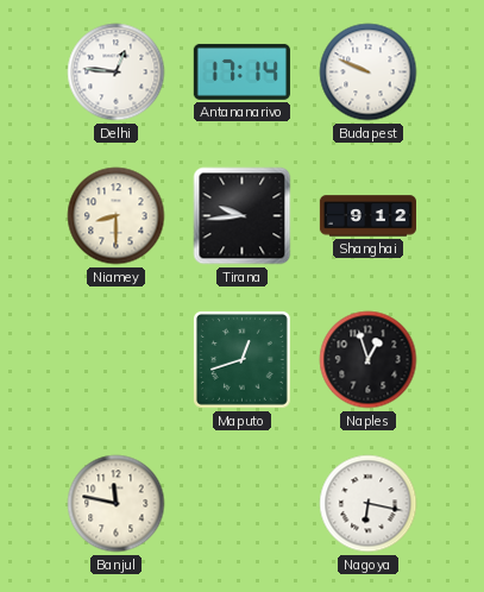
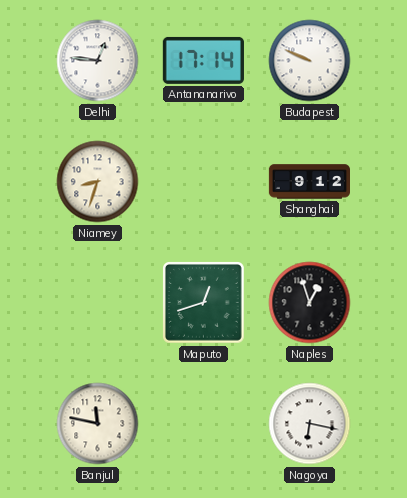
Niamey: 8:30 -> 8:33 (98, 182)
Tirana: 9:44 -> none (243, 216)
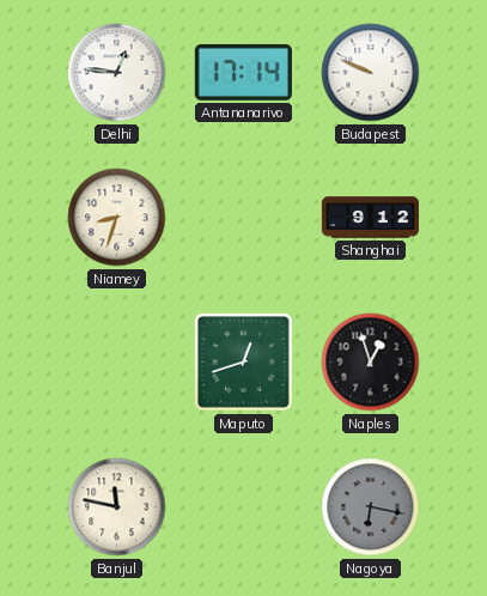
Nagoya dial: white -> grey (371, 507)
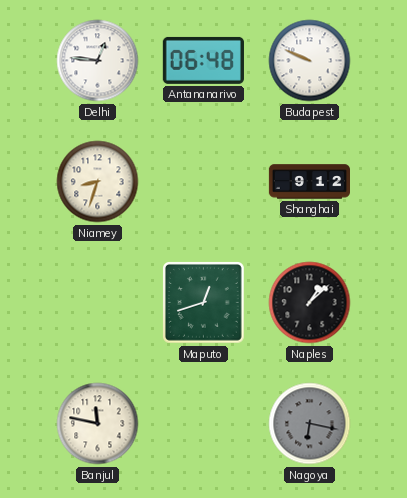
Antananarivo: 17:14 -> 06:48 (203, 60)
Naples: 12:57 -> 1:08 (310, 303)
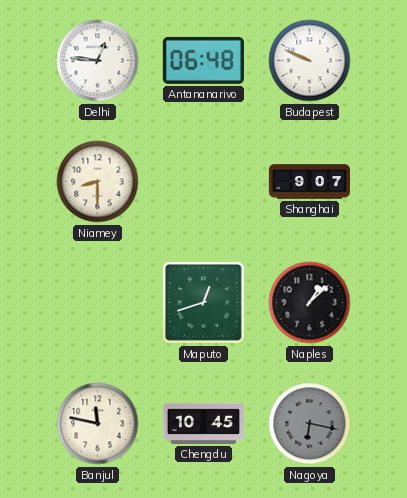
Niamey: 8:33 -> 8:30 (98, 182)
Shanghai: 9:12 -> 9:07 (309, 182)
Chengdu: none -> 10:45 (203, 423)
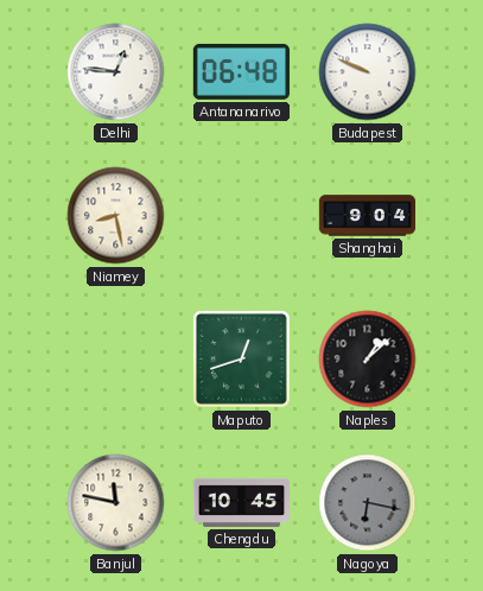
Niamey: 8:30 -> 8:28 (116, 216)
Shanghai: 9:07 -> 9:04 (367, 216)
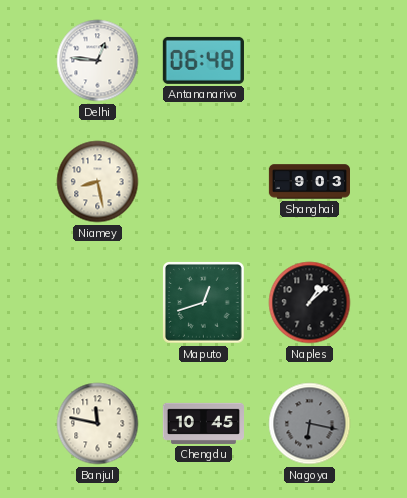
Budapest: 9:49 -> none (368, 72)
Shanghai: 9:04 -> 9:03 (309, 182)
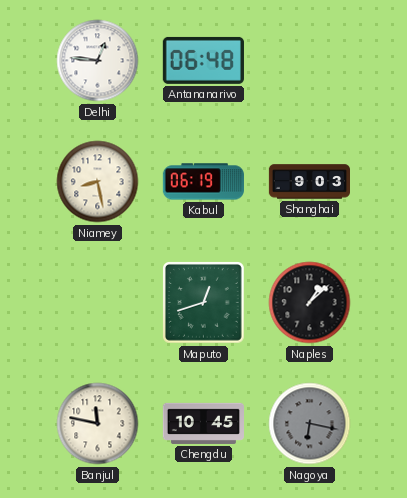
Kabul: none -> 06:19 (203, 182)
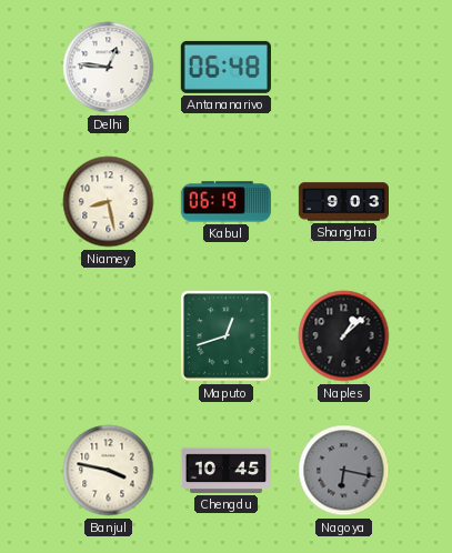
Banjul: 11:47 -> 3:47 (109, 471)
